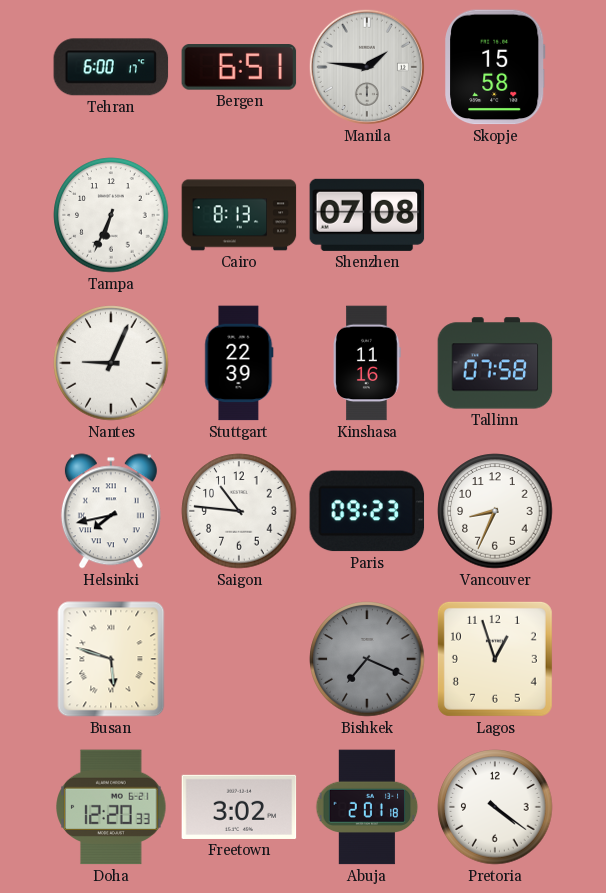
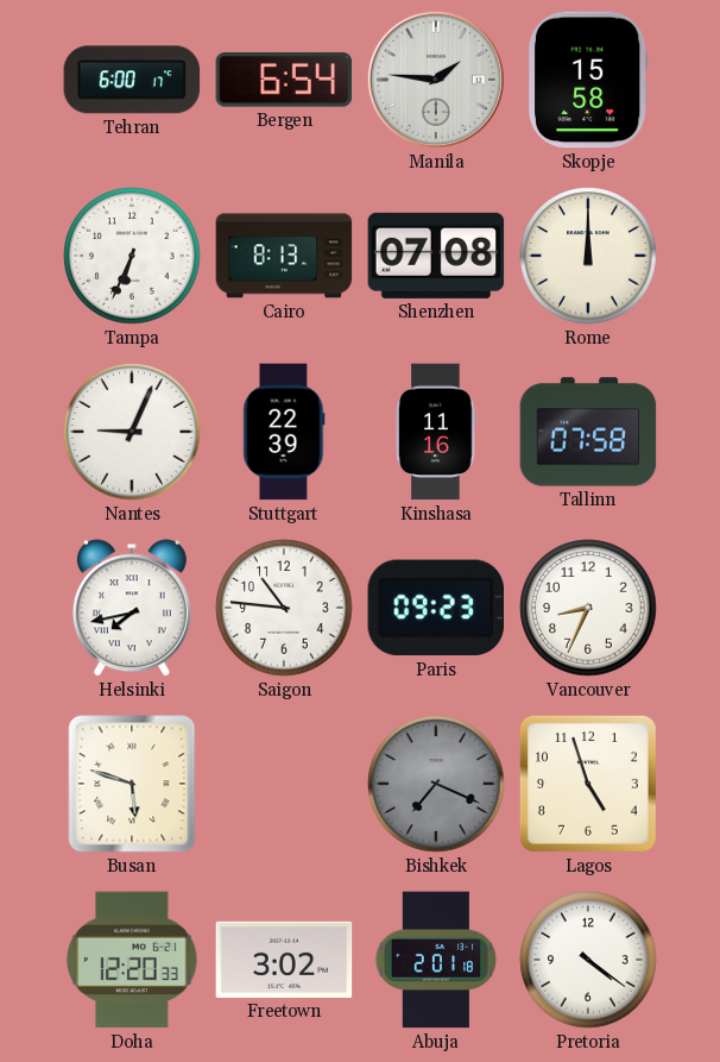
Bergen: 6:51 -> 6:54 (284, 81)
Rome: none -> 12:00 (588, 256)
Lagos: 12:57 -> 4:57 (588, 784)
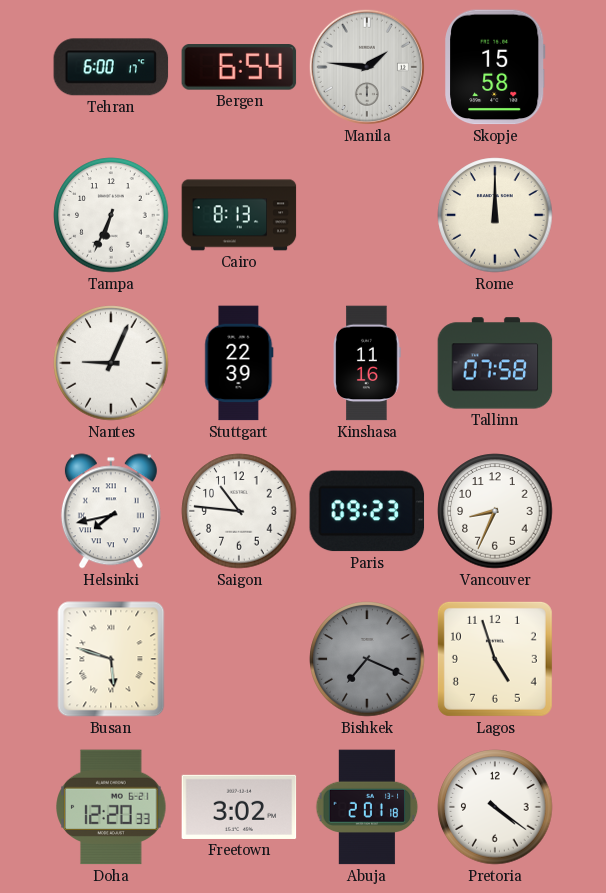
Shenzhen: 07:08 -> none (436, 256)
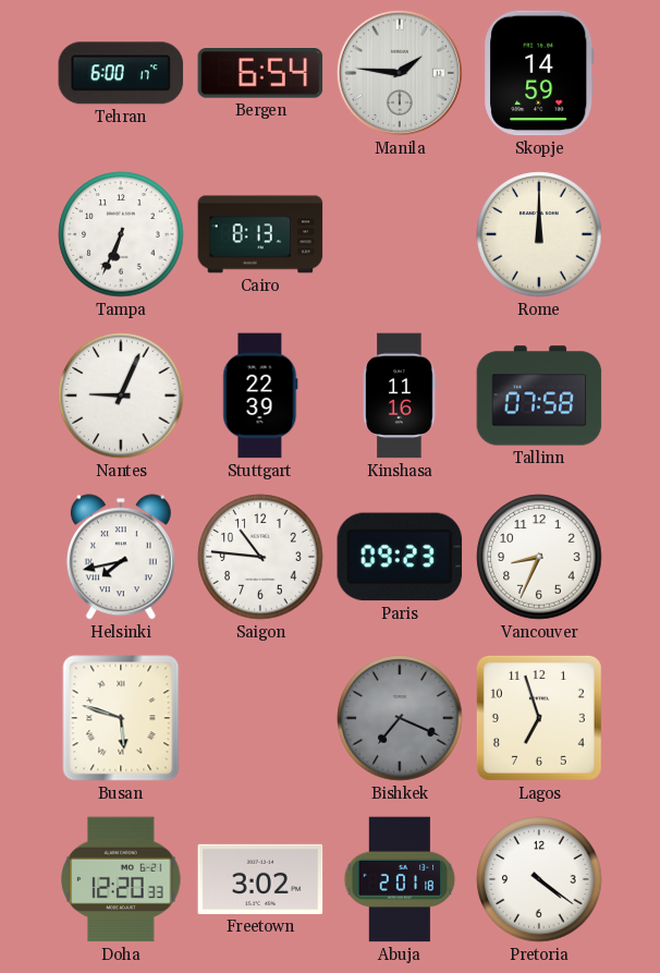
Skopje: 15:58 -> 14:59 (539, 73)
Lagos: 4:57 -> 6:57 (539, 718)
